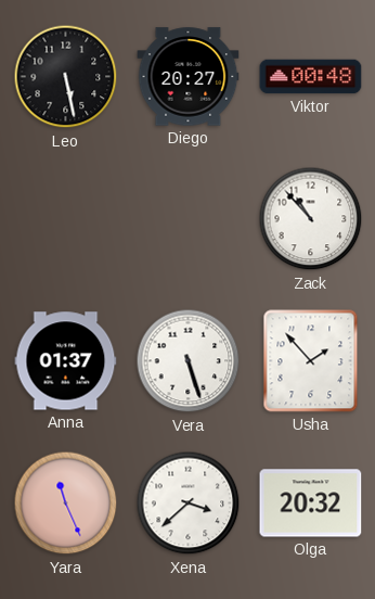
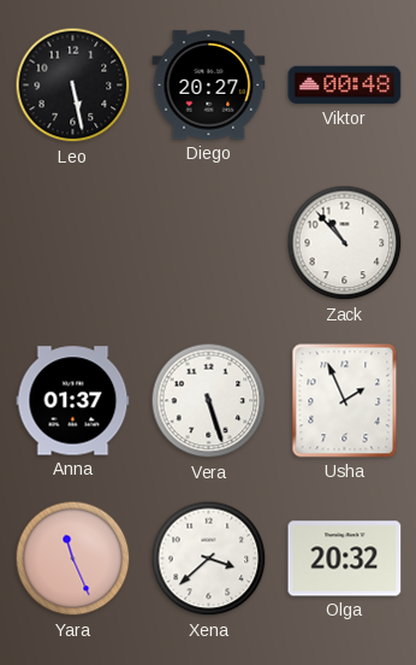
Usha: 1:53 -> 1:56 (345, 401)
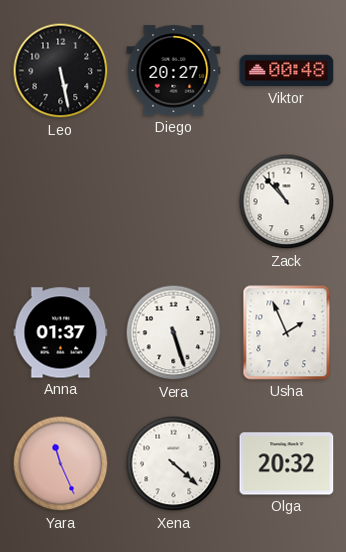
Xena: 3:38 -> 4:22 (174, 464)
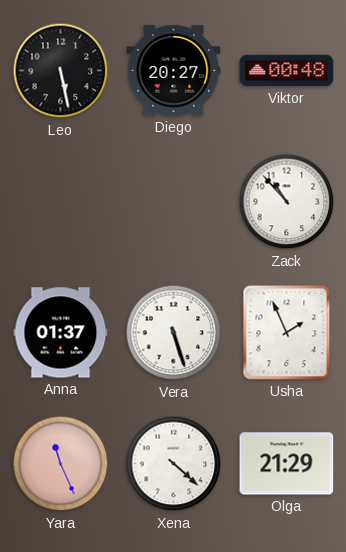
Olga: 20:32 -> 21:29 (287, 464)
